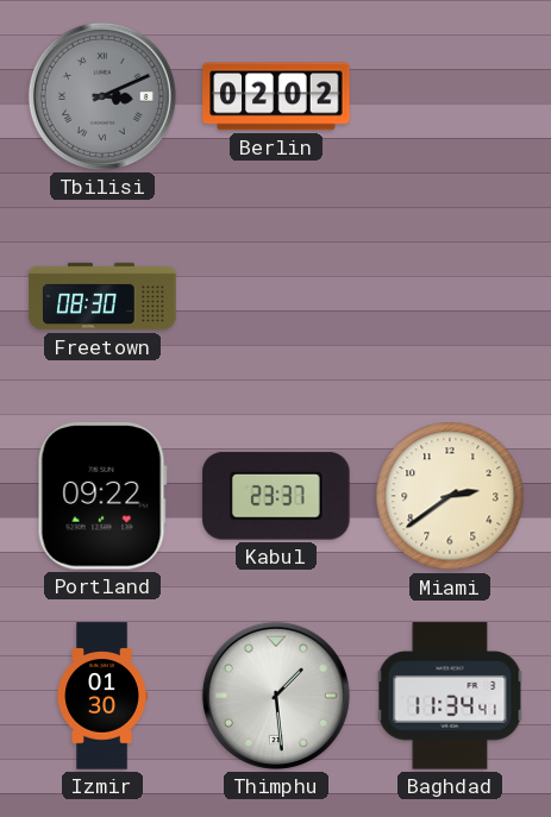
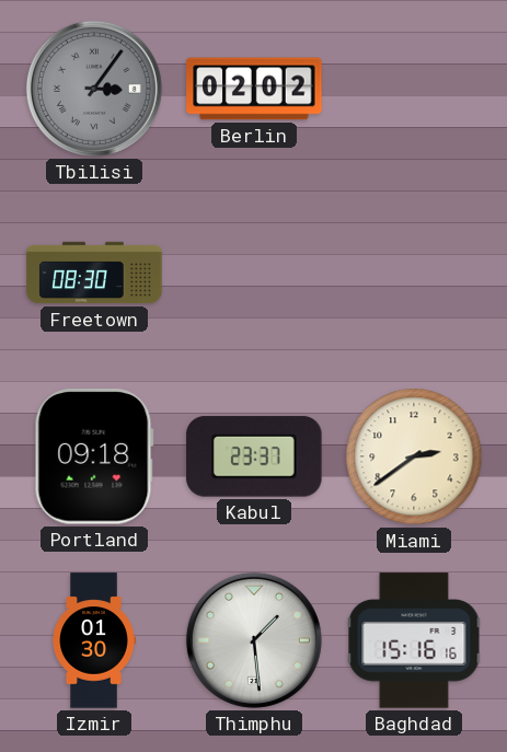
Tbilisi: 3:11 -> 3:06 (94, 89)
Portland: 09:22 -> 09:18 (94, 456)
Baghdad: 11:34 -> 15:16 (414, 640)
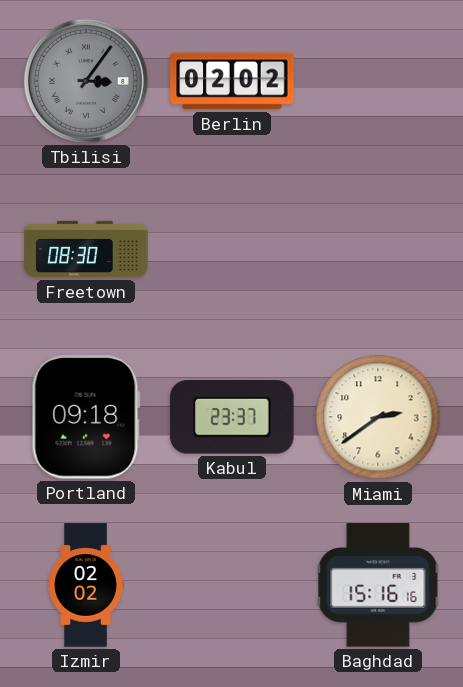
Izmir: 01:30 -> 02:02 (86, 585)
Thimphu: 1:29 -> none (254, 640)
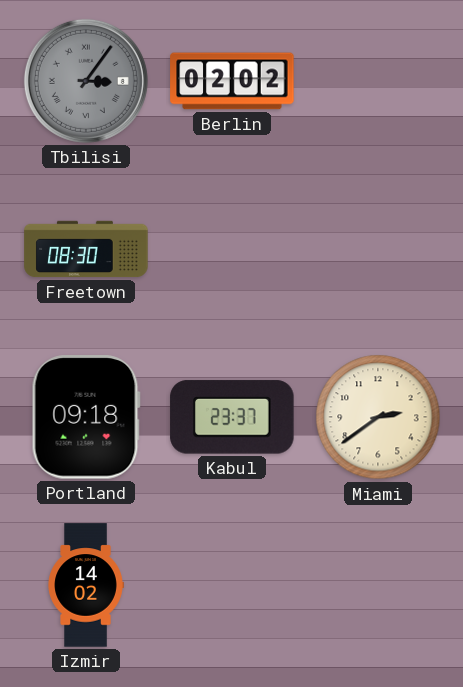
Izmir: 02:02 -> 14:02 (86, 585)
Baghdad: 15:16 -> none (378, 585)
